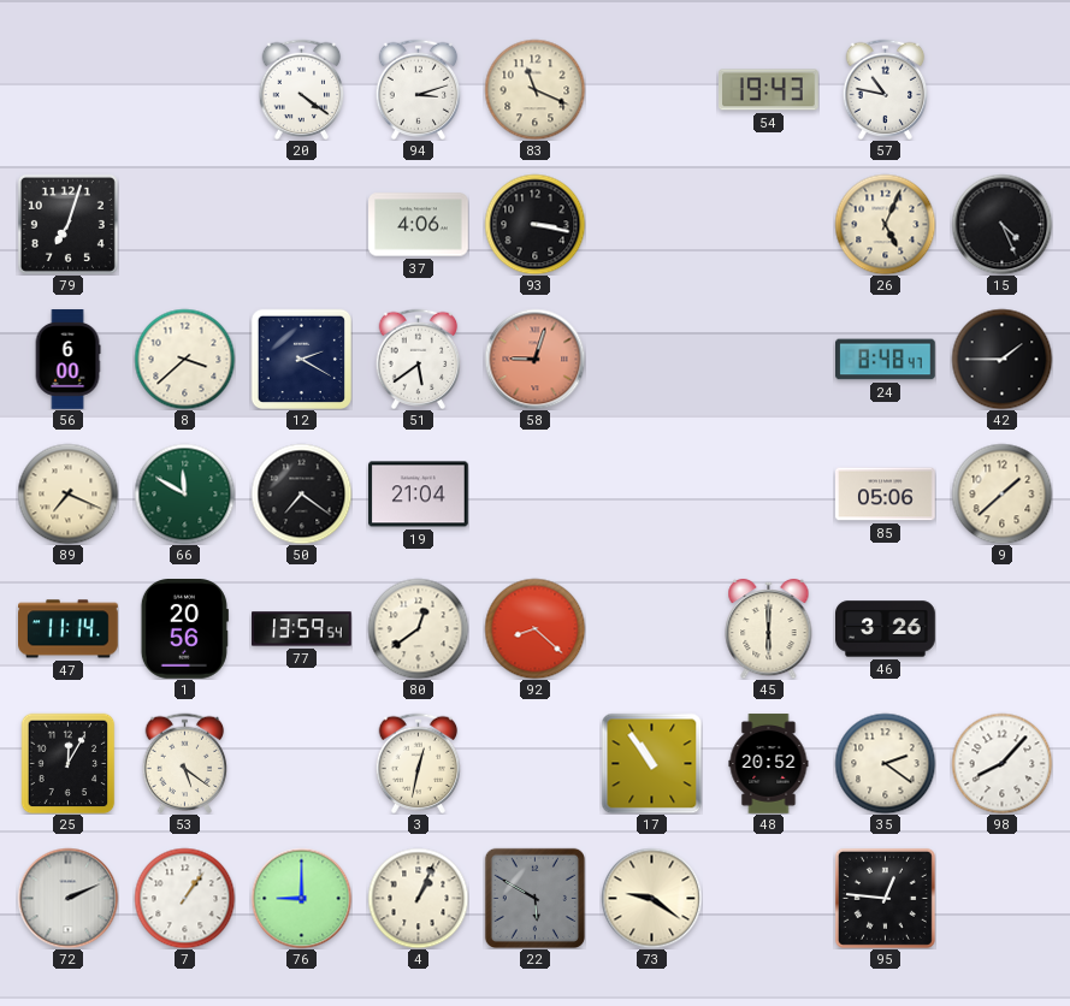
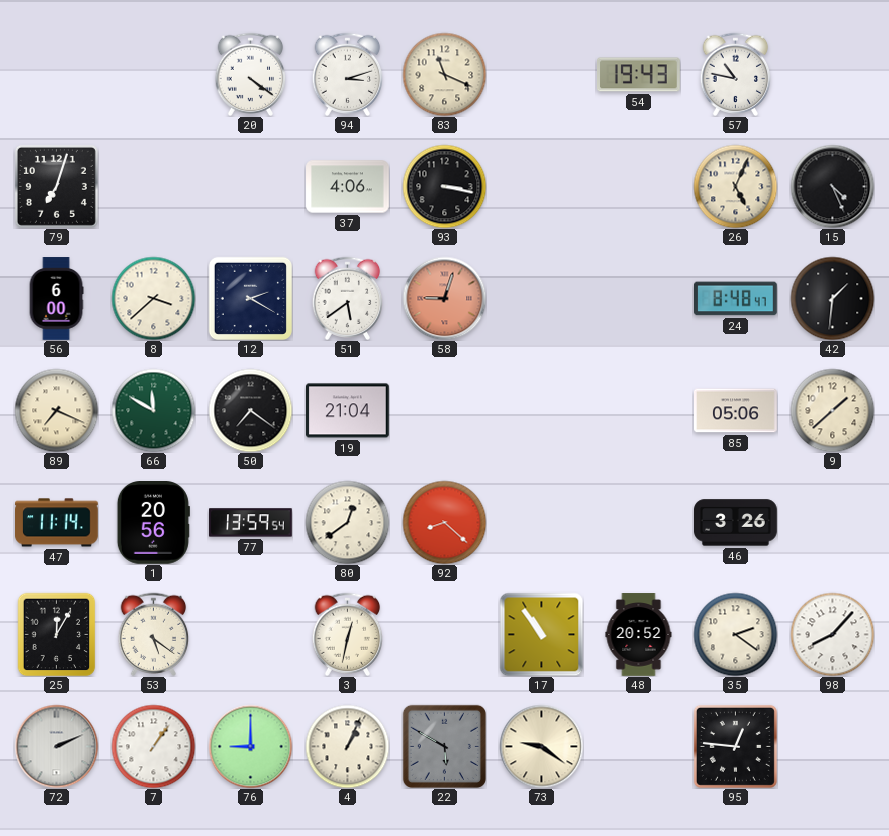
42: 1:45 -> 1:31 (832, 298)
45: 6:00 -> none (769, 628)
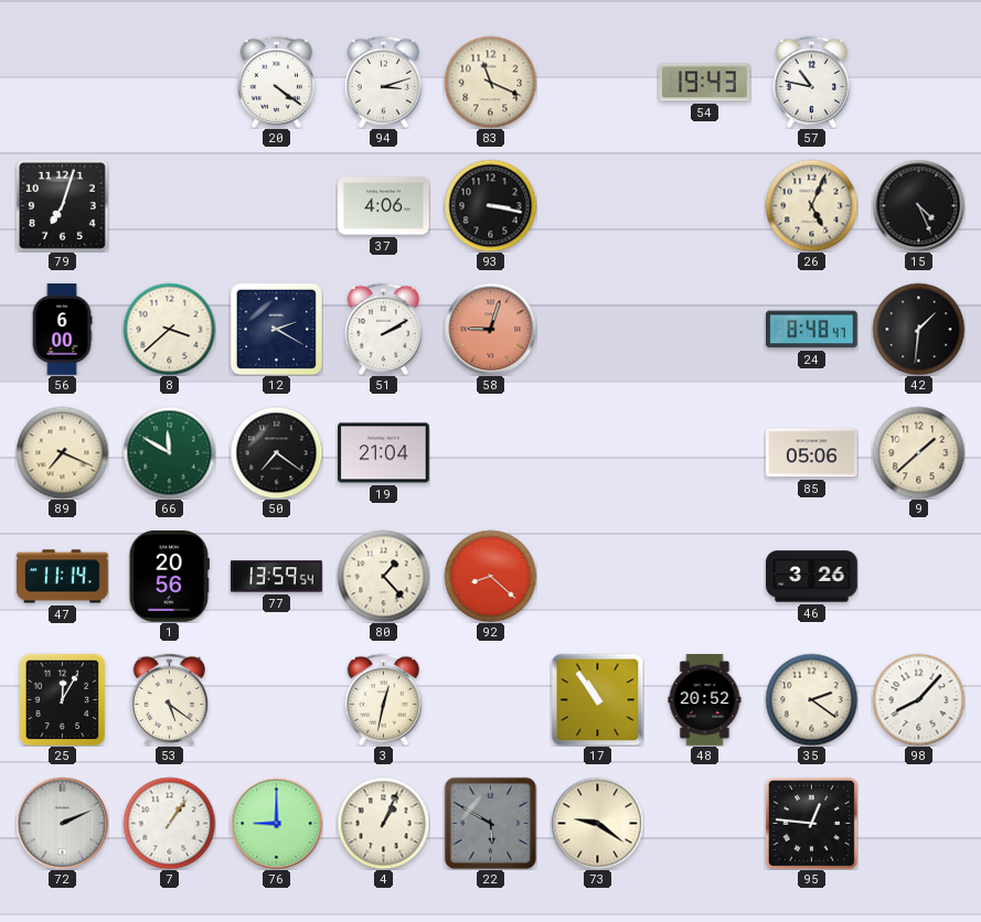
51: 5:39 -> 2:10 (384, 329)
80: 12:39 -> 1:23 (383, 576)
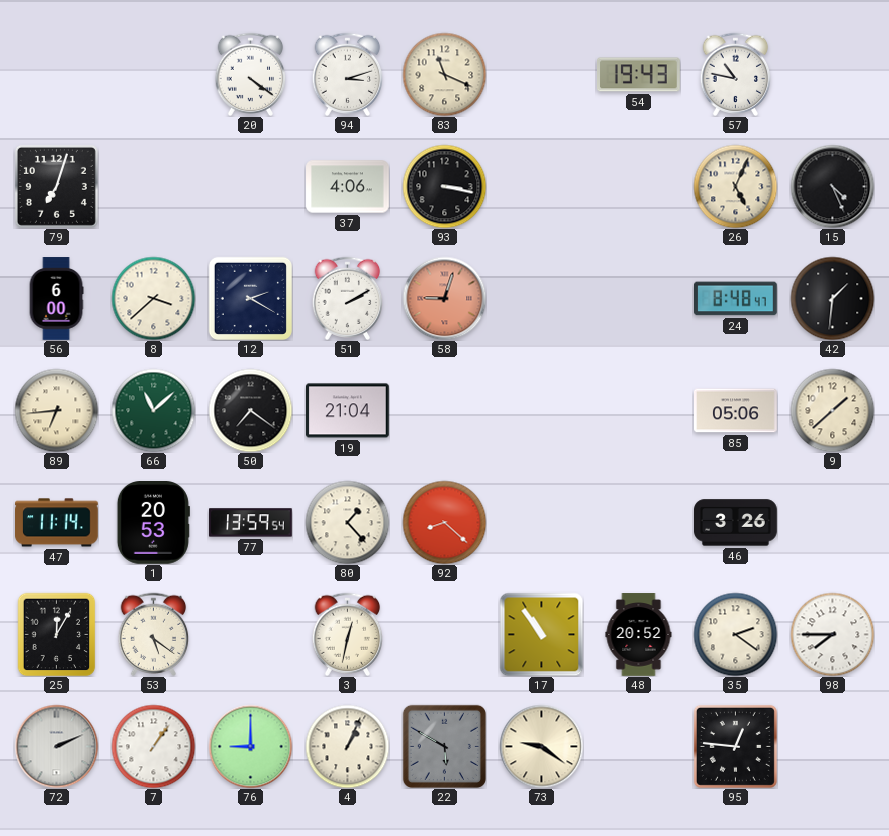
89: 7:19 -> 6:44 (56, 410)
66: 11:50 -> 11:08 (153, 410)
1: 20:56 -> 20:53 (153, 523)
98: 8:07 -> 7:45 (832, 634)
